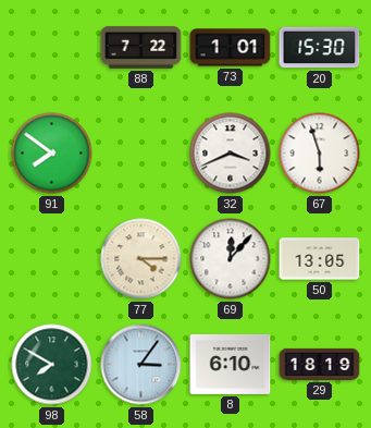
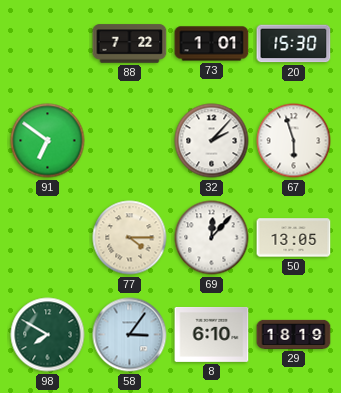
91: 7:51 -> 6:51 (48, 141)
32: 3:41 -> 2:07 (212, 141)
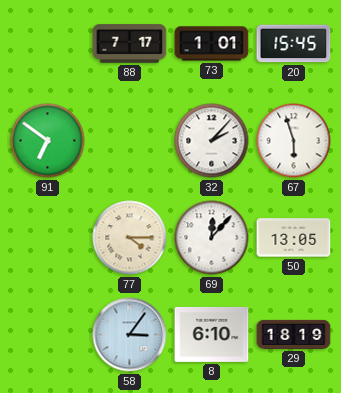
88: 7:22 -> 7:17 (130, 44)
20: 15:30 -> 15:45 (294, 44)
98: 7:50 -> none (48, 335)
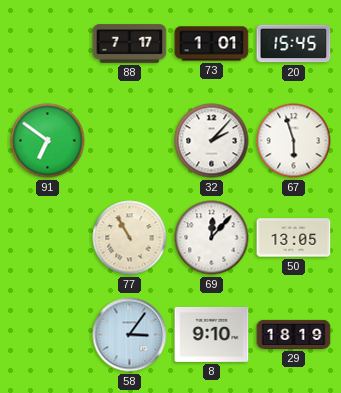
77: 4:15 -> 10:55 (130, 238)
8: 6:10 -> 9:10 (212, 334)
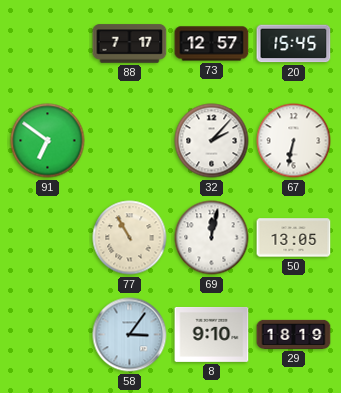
73: 1:01 -> 12:57 (212, 44)
67: 5:57 -> 6:32 (294, 141)
69: 12:07 -> 12:02 (212, 238)
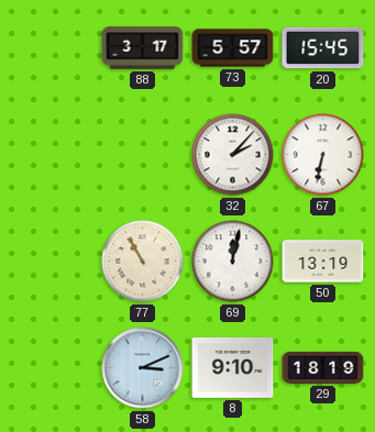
88: 7:17 -> 3:17 (143, 48)
73: 12:57 -> 5:57 (233, 48)
91: 6:51 -> none (48, 141)
50: 13:05 -> 13:19 (323, 262)
58: 3:06 -> 3:11 (143, 368)
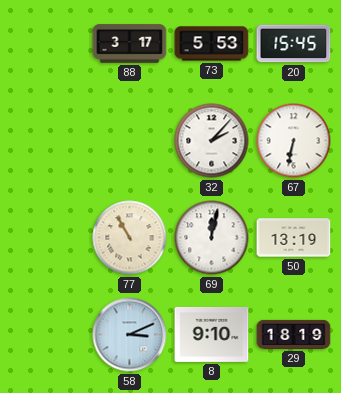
73: 5:57 -> 5:53 (212, 44)
